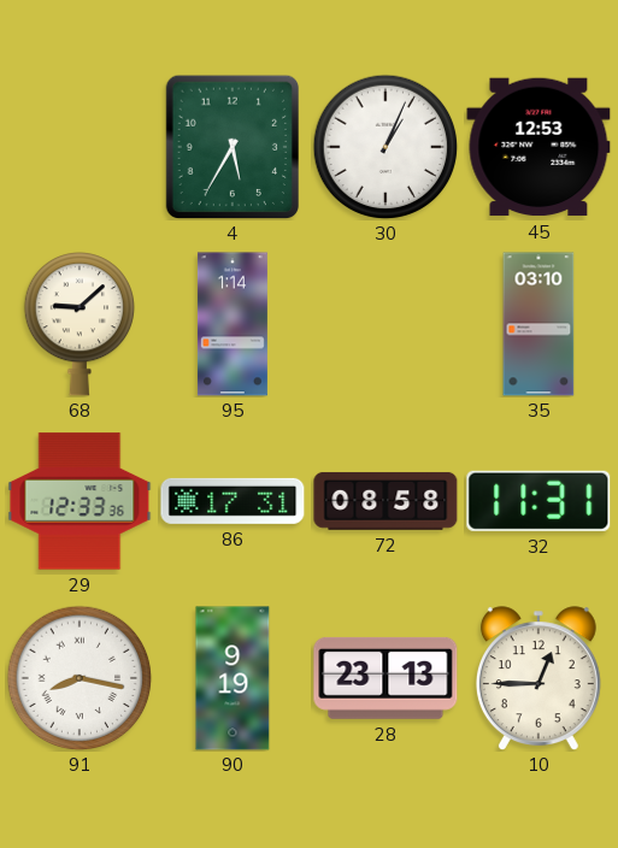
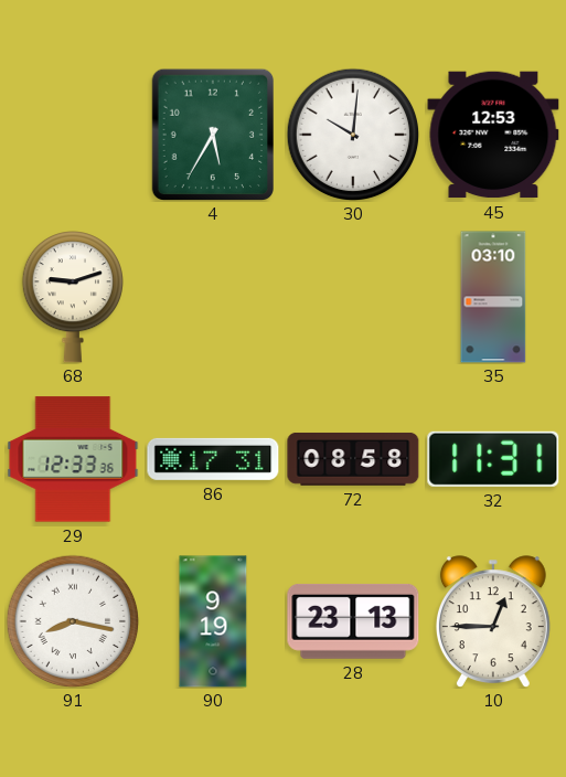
30: 1:04 -> 10:01 (353, 135)
68: 9:08 -> 9:12 (72, 297)
95: 1:14 -> none (233, 324)
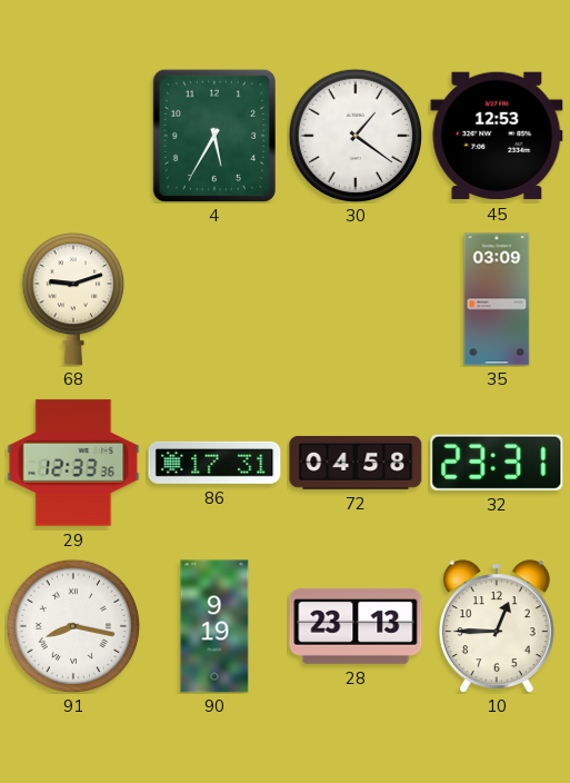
30: 10:01 -> 1:21 (356, 136)
35: 03:10 -> 03:09 (497, 299)
72: 08:58 -> 04:58 (356, 463)
32: 11:31 -> 23:31 (497, 463)
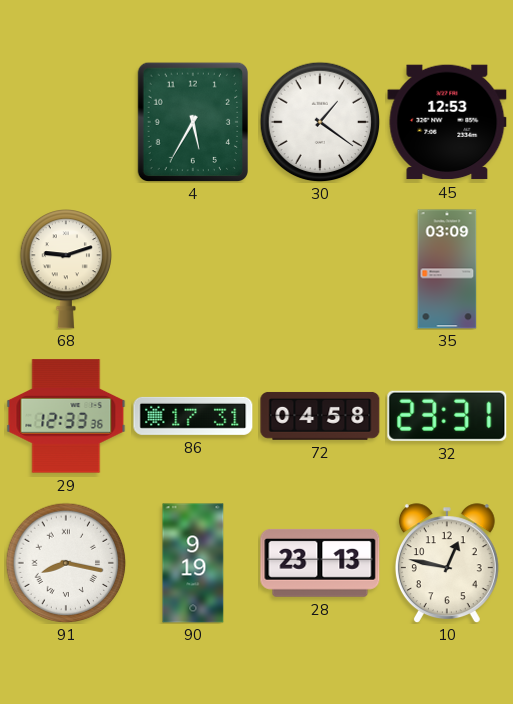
10: 12:45 -> 12:47 (447, 563)
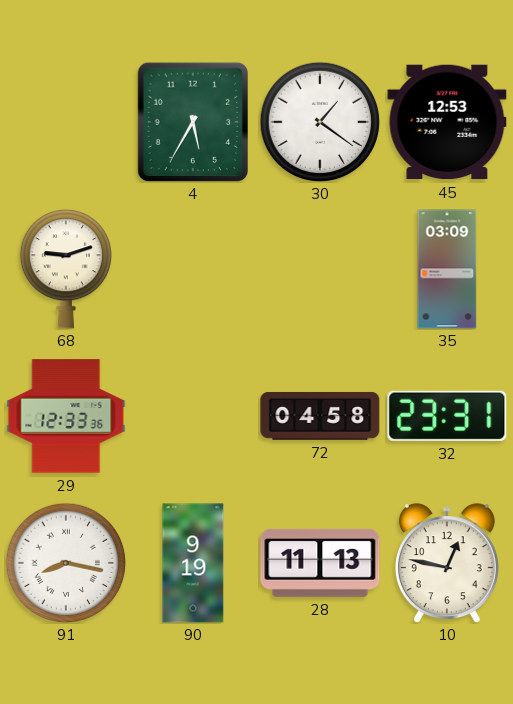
86: 17:31 -> none (193, 416)
28: 23:13 -> 11:13 (320, 563)
